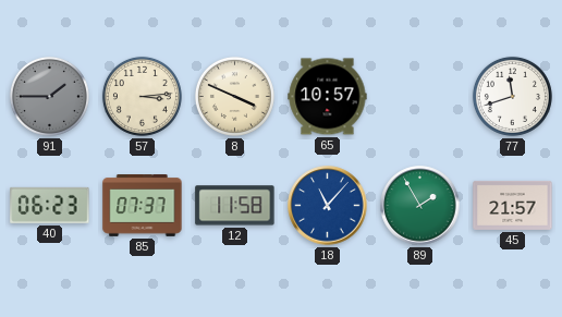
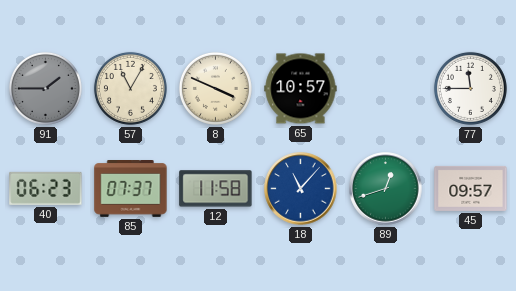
57: 3:14 -> 11:05 (130, 88)
77: 11:42 -> 11:45 (470, 88)
89: 1:55 -> 12:42 (386, 189)
45: 21:57 -> 09:57 (471, 188)
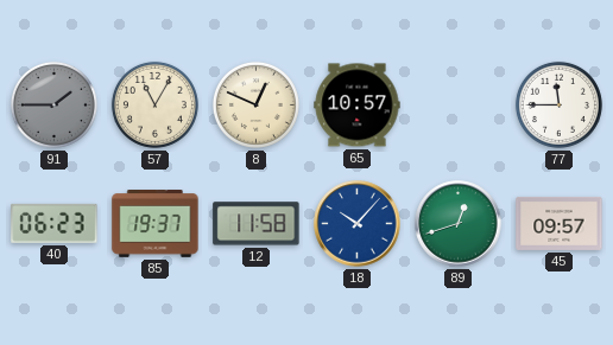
8: 3:49 -> 12:49 (255, 104)
85: 07:37 -> 19:37 (156, 224)
18: 11:07 -> 10:07 (358, 224)
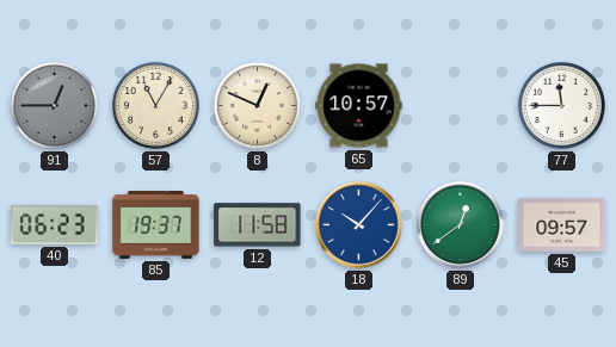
91: 1:45 -> 12:45 (54, 105)
89: 12:42 -> 12:39 (461, 225)
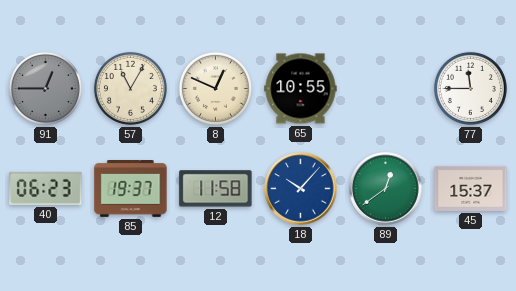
65: 10:57 -> 10:55 (301, 89)
45: 09:57 -> 15:37 (471, 188)
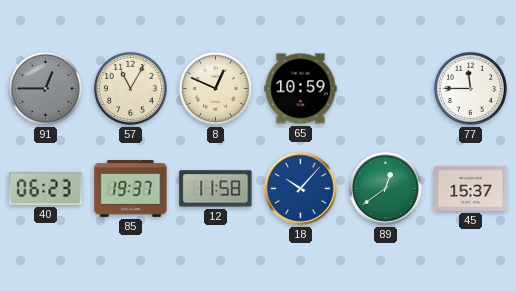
65: 10:55 -> 10:59 (301, 89)
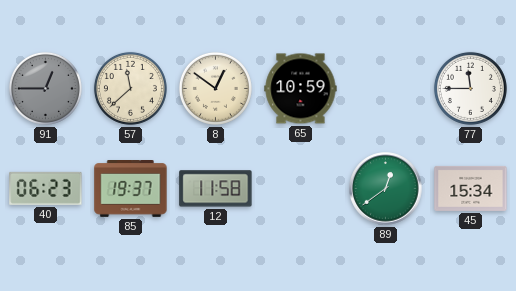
57: 11:05 -> 11:38 (130, 88)
8: 12:49 -> 12:51 (215, 88)
18: 10:07 -> none (301, 189)
45: 15:37 -> 15:34 (471, 188)
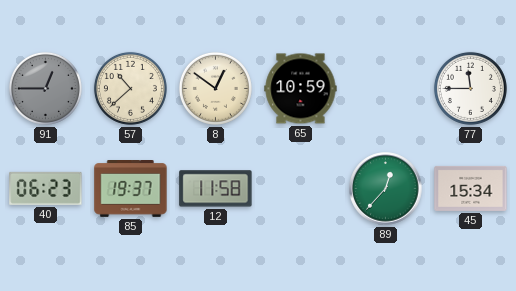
57: 11:38 -> 10:38 (130, 88)
89: 12:39 -> 12:37 (386, 189)
